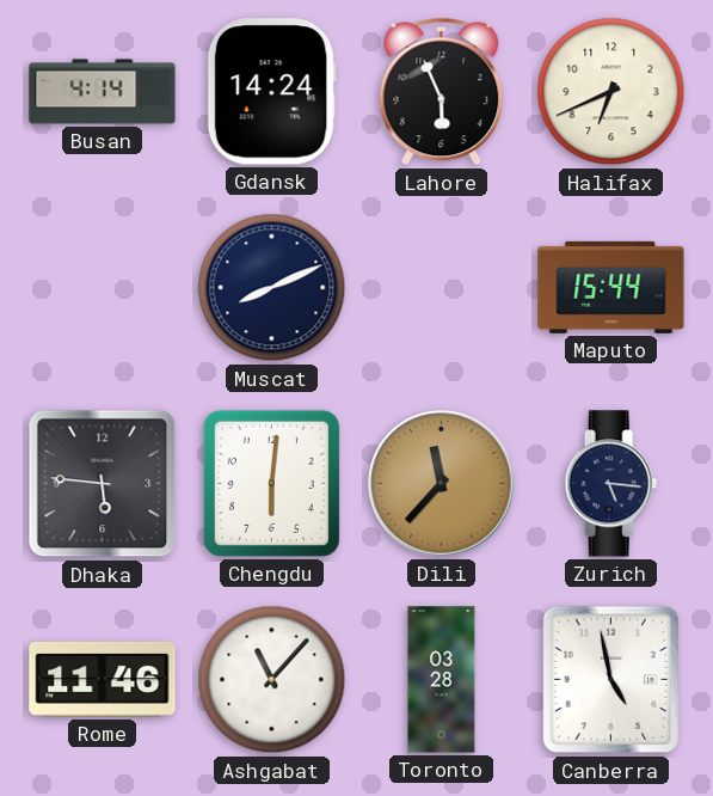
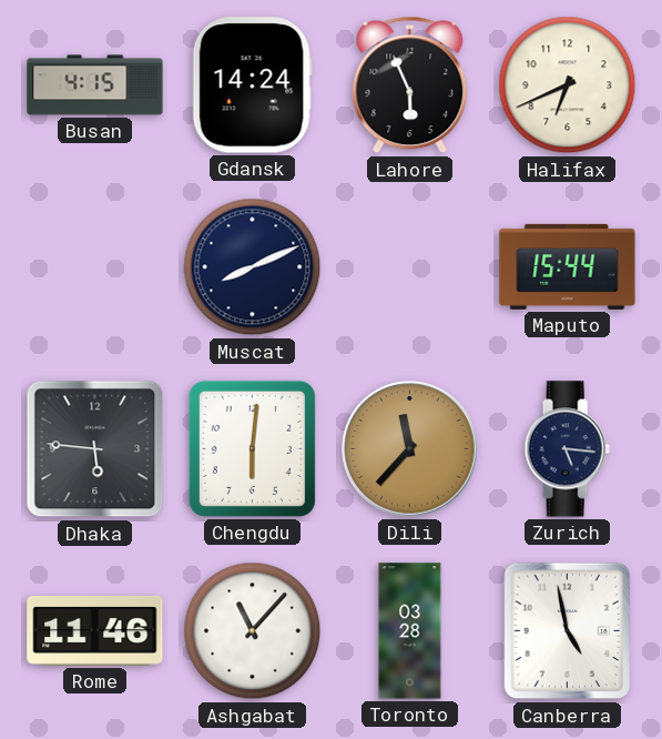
Busan: 4:14 -> 4:15 (95, 85)
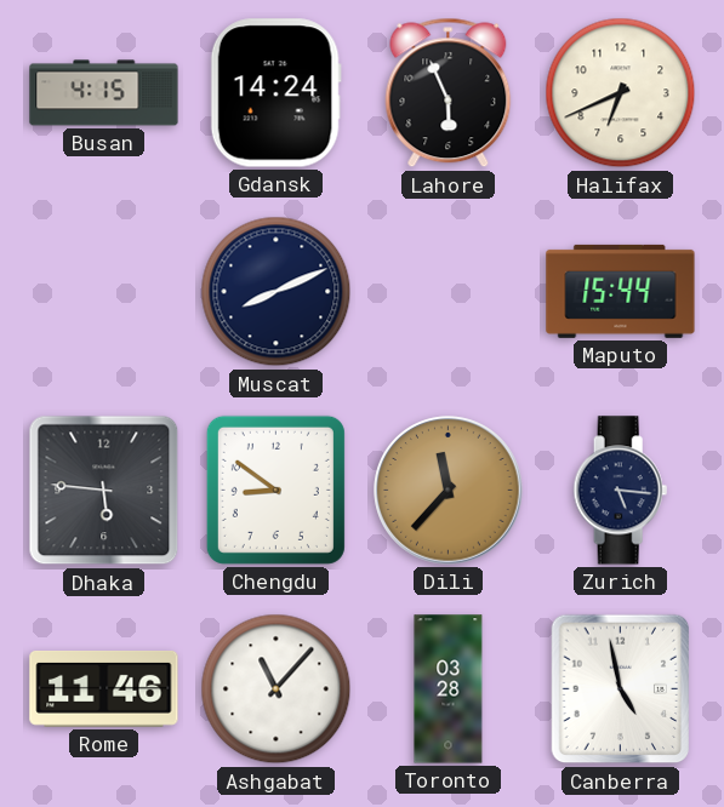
Chengdu: 6:01 -> 8:51 (275, 490)
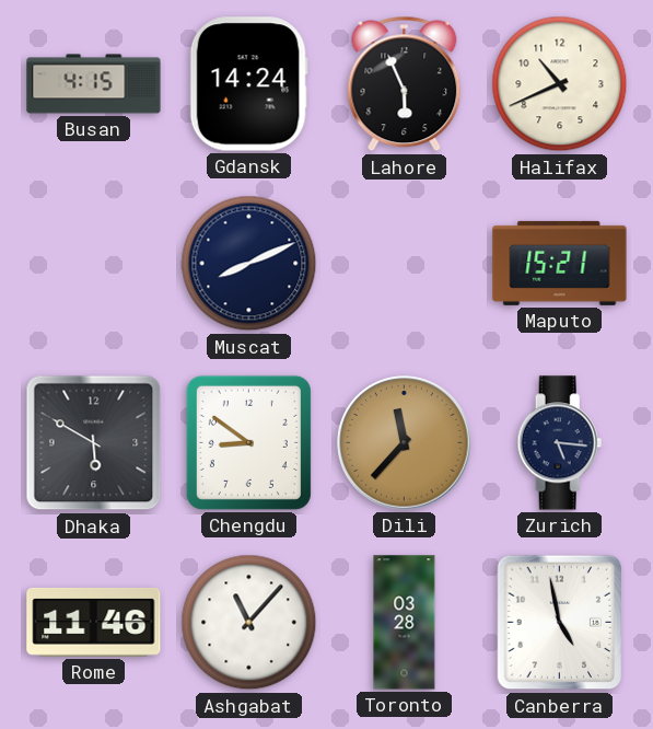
Halifax: 6:41 -> 10:41 (560, 84)
Maputo: 15:44 -> 15:21 (560, 263)
Dhaka: 5:46 -> 5:50 (94, 443)
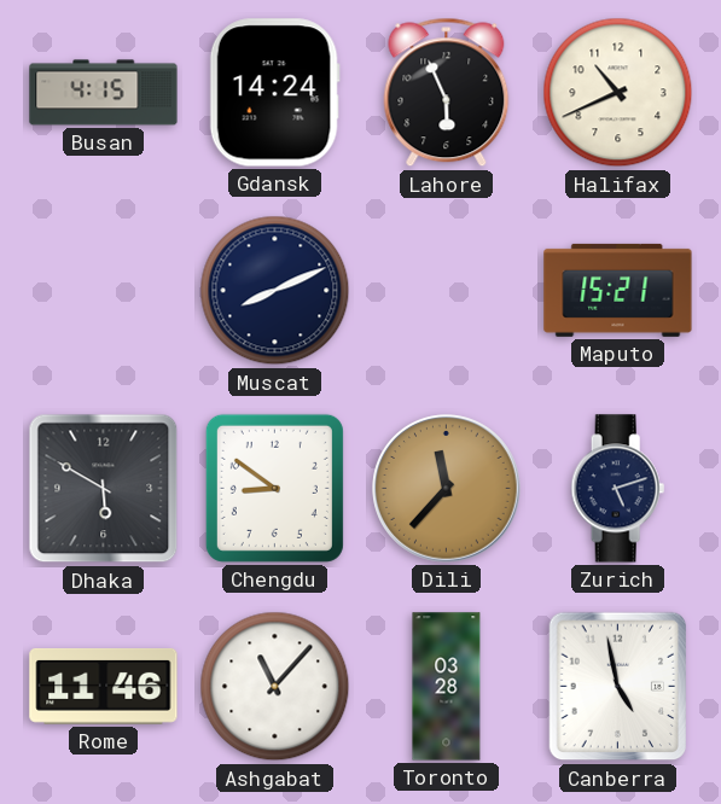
Zurich: 5:16 -> 5:12 (618, 489)
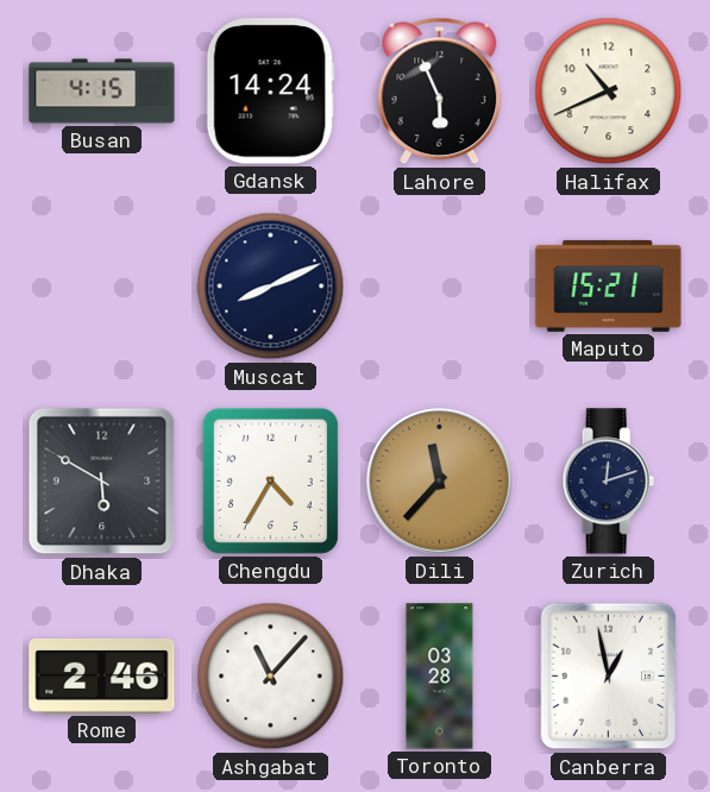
Chengdu: 8:51 -> 4:35 (270, 480)
Zurich: 5:12 -> 12:12 (609, 482)
Rome: 11:46 -> 2:46 (102, 675)
Canberra: 4:58 -> 12:58 (609, 677)
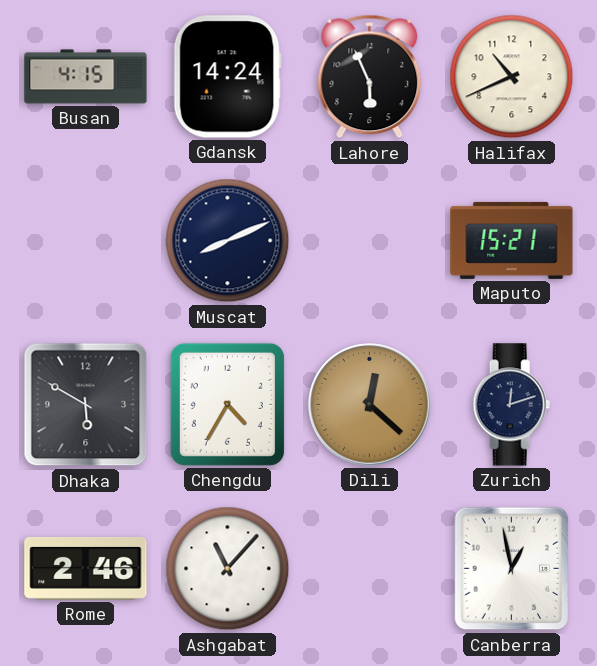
Dili: 11:37 -> 12:22 (370, 405)
Toronto: 03:28 -> none (440, 677)
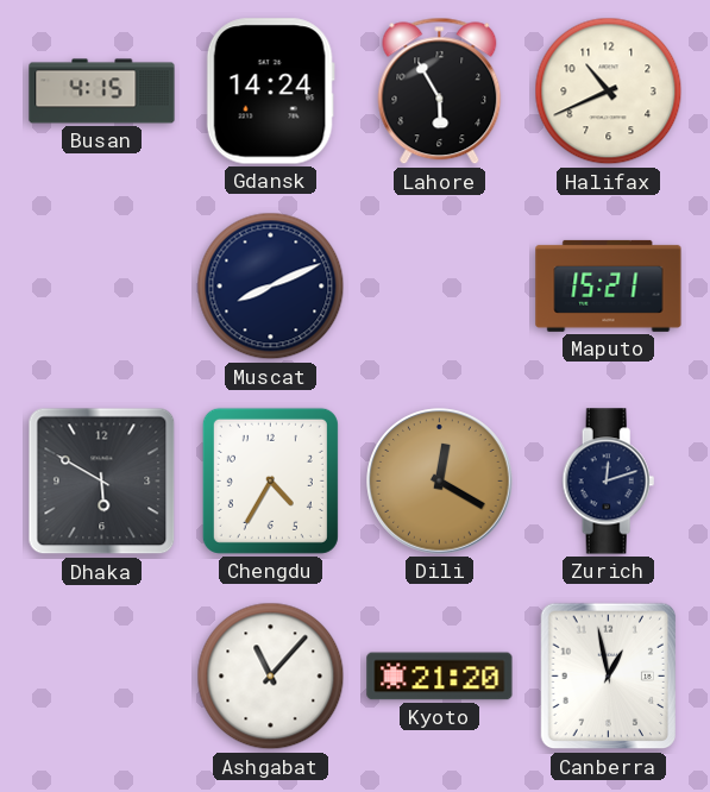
Lahore: 5:56 -> 5:55 (440, 92)
Dili: 12:22 -> 12:20 (440, 482)
Rome: 2:46 -> none (86, 568)
Kyoto: none -> 21:20 (440, 677)
